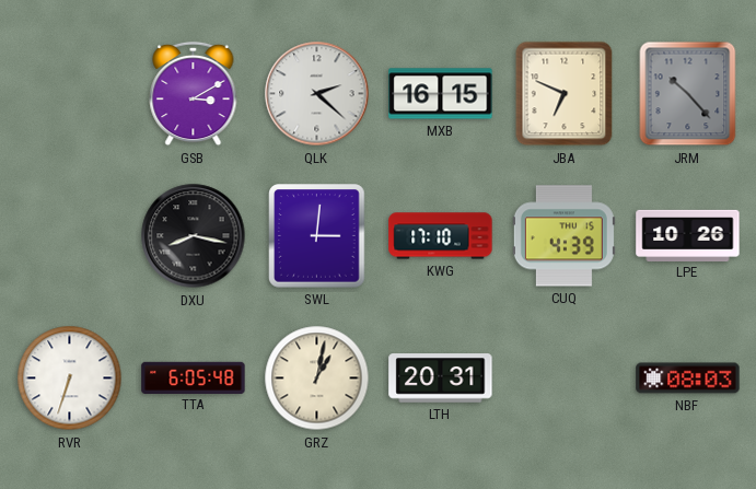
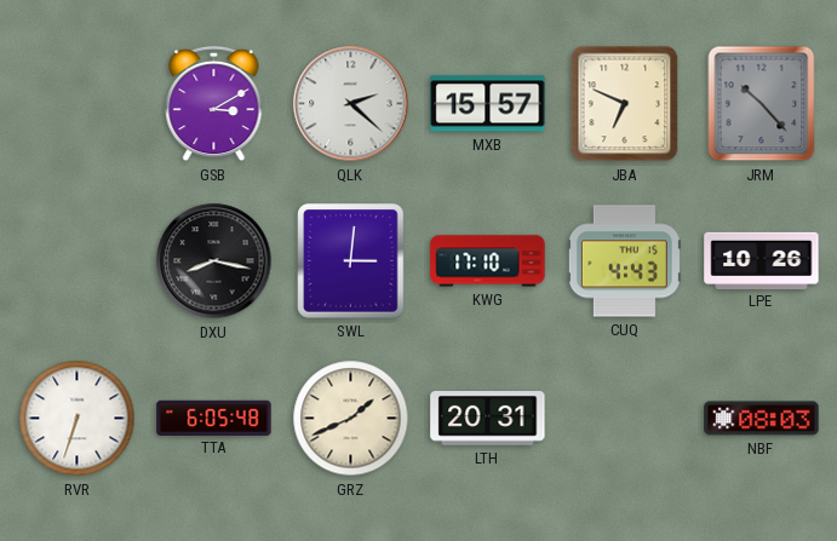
MXB: 16:15 -> 15:57 (488, 104)
CUQ: 4:39 -> 4:43 (624, 261)
GRZ: 1:02 -> 1:41 (351, 419)
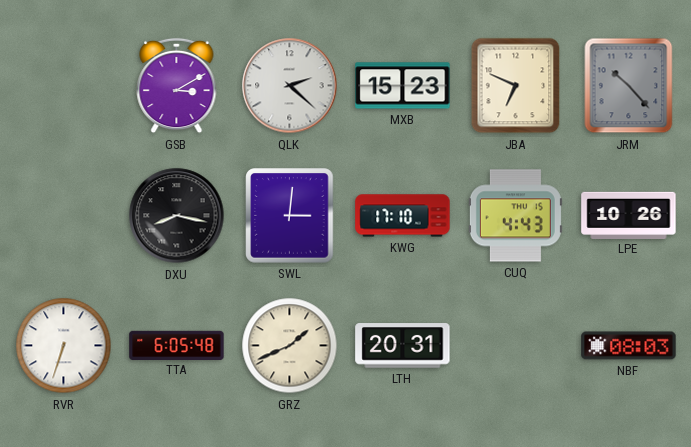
MXB: 15:57 -> 15:23 (403, 86)
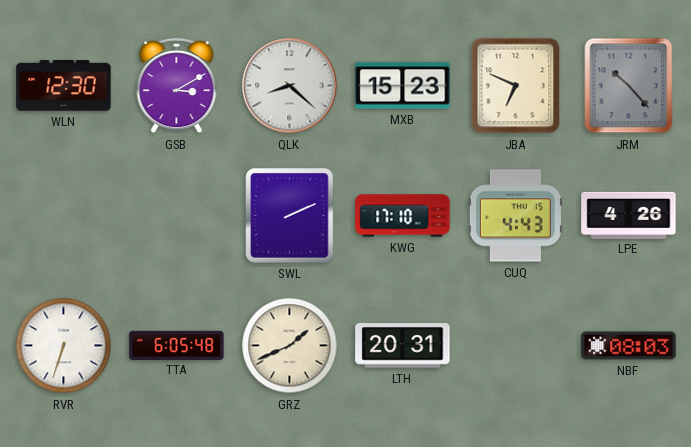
WLN: none -> 12:30 (64, 86)
QLK: 2:22 -> 8:22 (290, 86)
DXU: 8:17 -> none (177, 216)
SWL: 3:01 -> 2:11 (290, 216)
LPE: 10:26 -> 4:26 (629, 215)
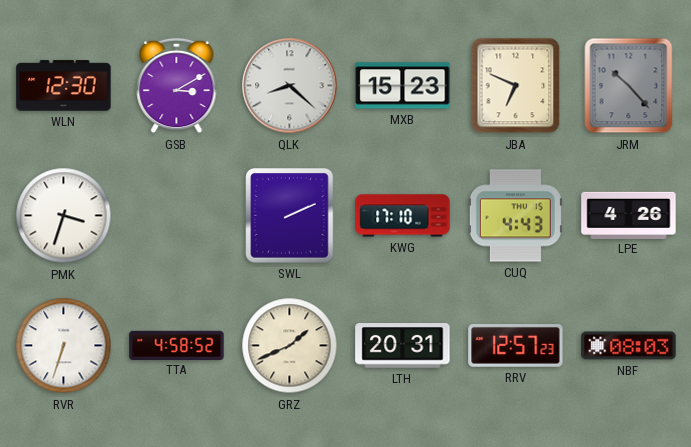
PMK: none -> 3:33 (64, 216)
TTA: 6:05 -> 4:58 (177, 345)
RRV: none -> 12:57 (516, 346)
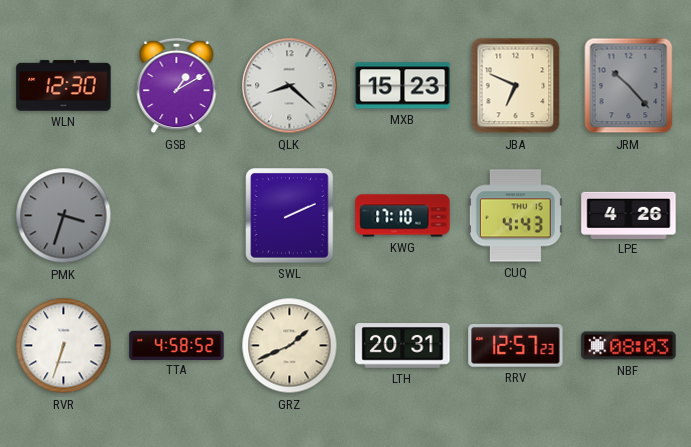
GSB: 3:10 -> 1:10 (177, 86)
PMK dial: white -> grey (64, 216)
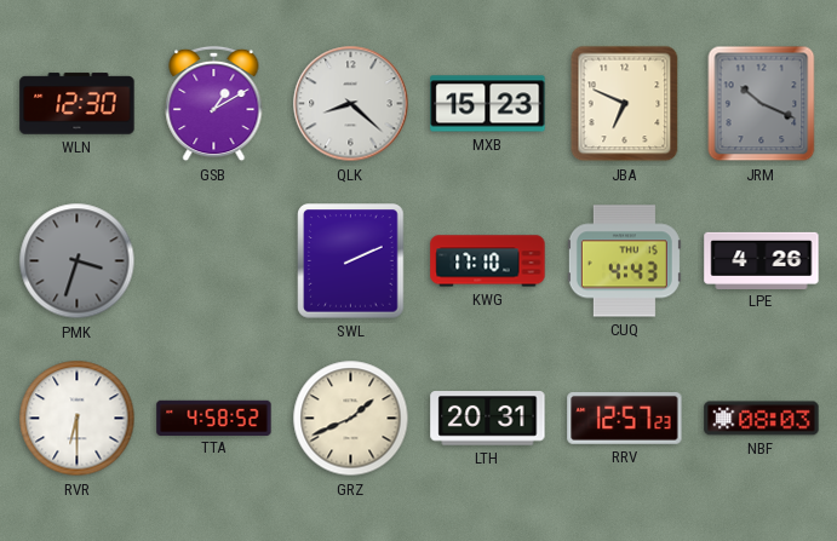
JRM: 10:23 -> 10:19 (762, 104)
RVR: 6:33 -> 6:30 (78, 419)
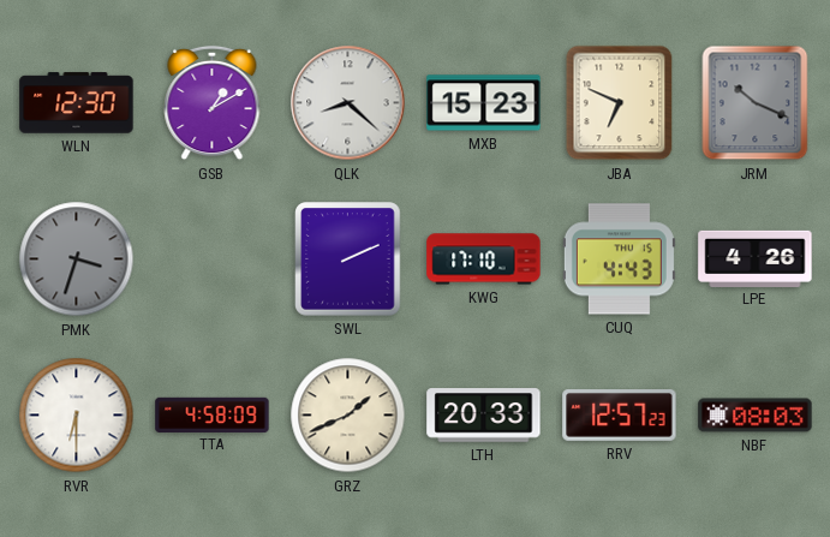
TTA: 4:58:52 -> 4:58:09 (213, 414)
LTH: 20:31 -> 20:33 (484, 416)
